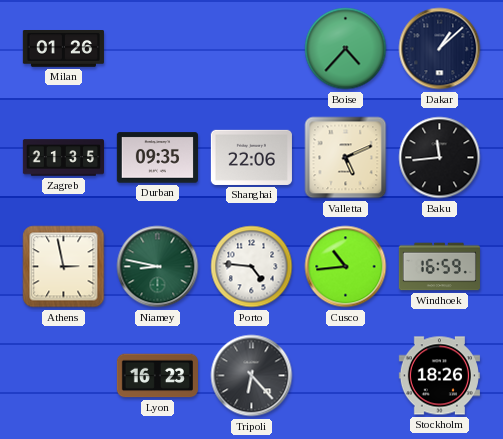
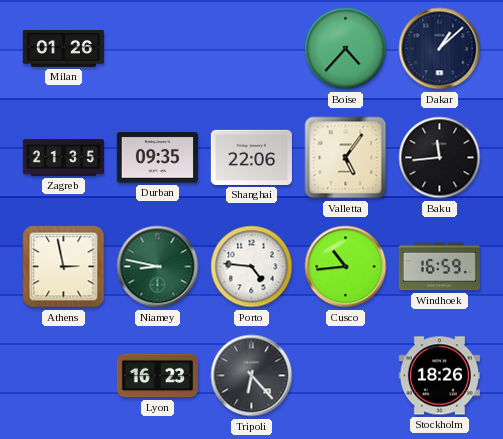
Valletta: 5:11 -> 5:06 (346, 158)
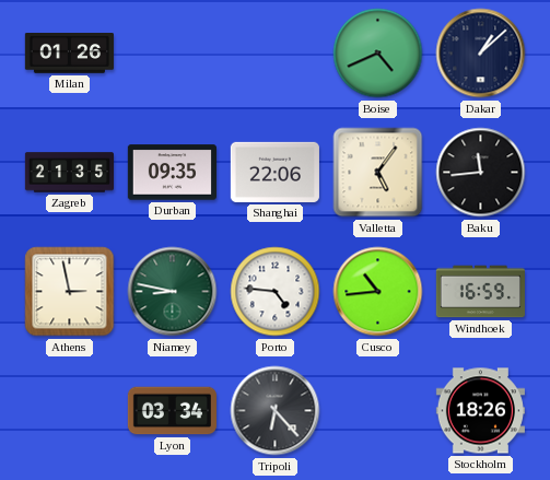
Boise: 4:37 -> 4:41 (378, 54)
Lyon: 16:23 -> 03:34 (172, 411)
